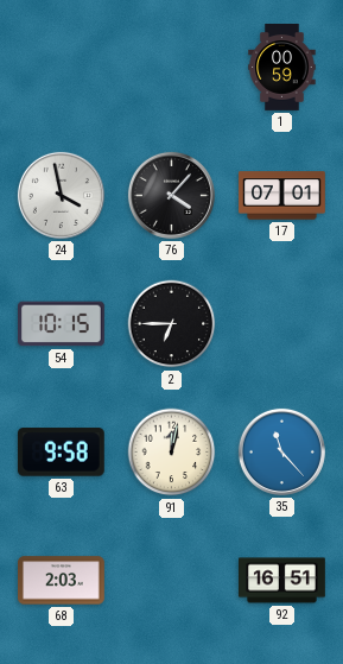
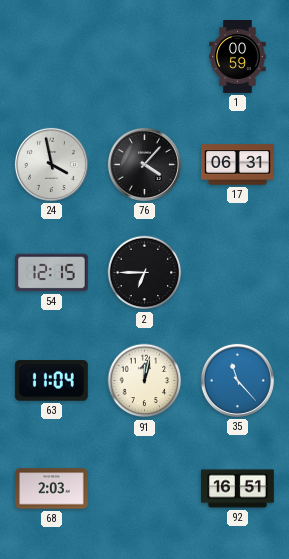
17: 07:01 -> 06:31 (238, 165)
54: 10:15 -> 12:15 (52, 273)
63: 9:58 -> 11:04 (51, 381)
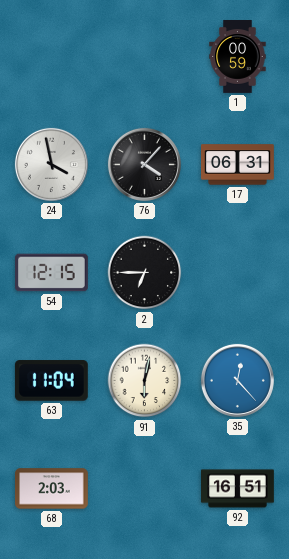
91: 12:02 -> 6:02 (145, 381)
35: 11:23 -> 12:23 (237, 380)
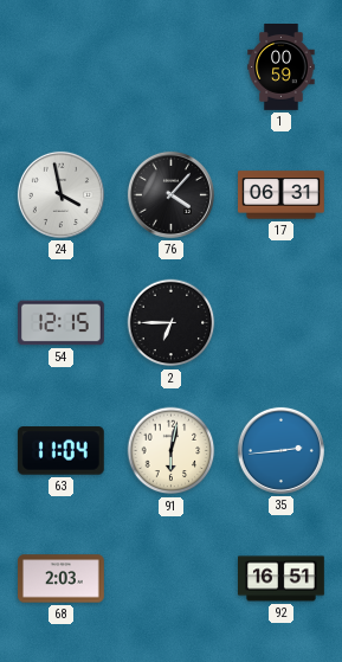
35: 12:23 -> 2:44 (280, 450)
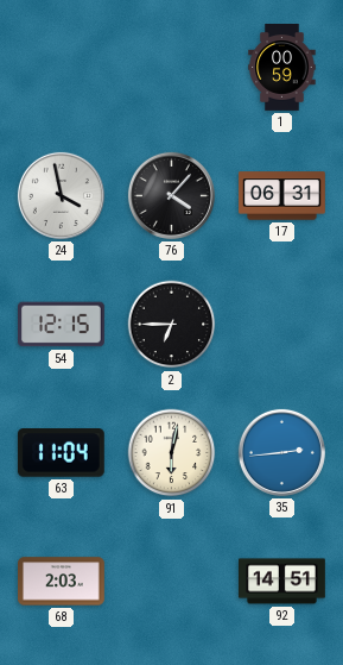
92: 16:51 -> 14:51 (282, 582)
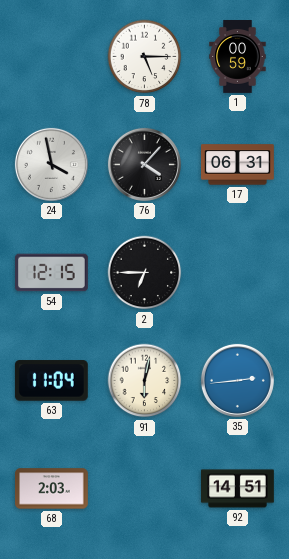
78: none -> 5:15 (145, 57)
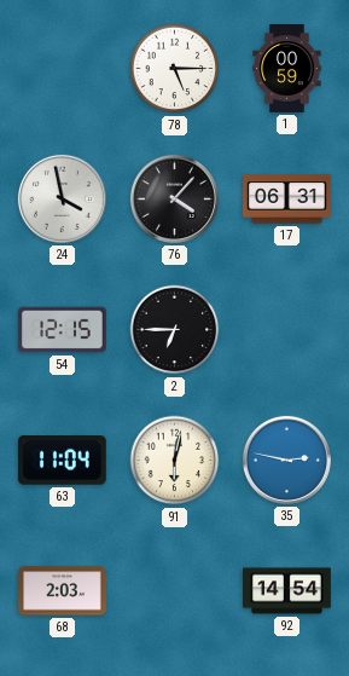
35: 2:44 -> 2:47 (286, 460)
92: 14:51 -> 14:54 (287, 591)
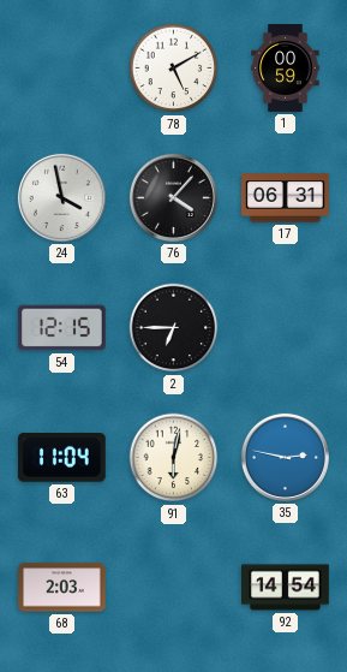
78: 5:15 -> 5:10 (174, 69)
